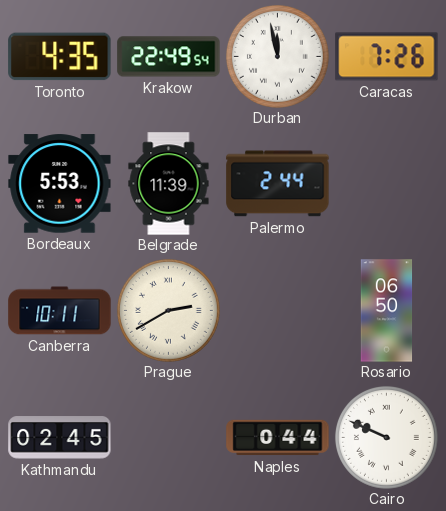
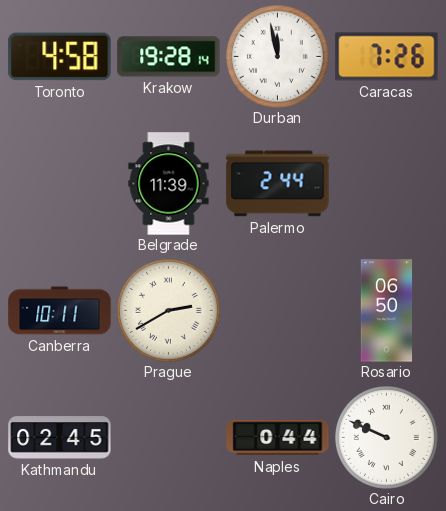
Toronto: 4:35 -> 4:58 (60, 57)
Krakow: 22:49 -> 19:28 (169, 57)
Bordeaux: 5:53 -> none (60, 184)
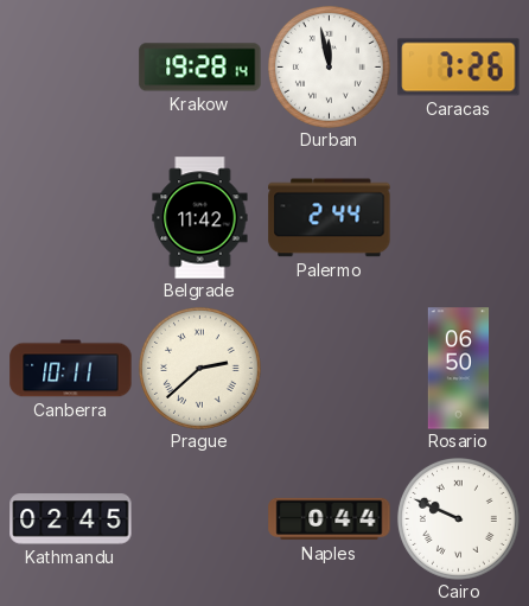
Toronto: 4:58 -> none (60, 57)
Belgrade: 11:39 -> 11:42 (200, 218)
Prague: 2:40 -> 2:38 (199, 368)
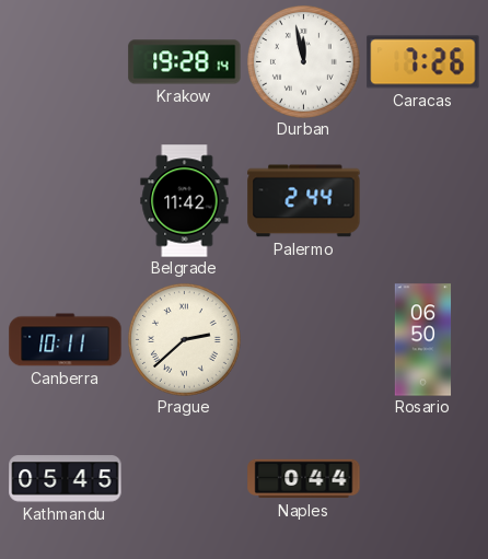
Kathmandu: 02:45 -> 05:45 (66, 479)
Cairo: 9:49 -> none (458, 518)
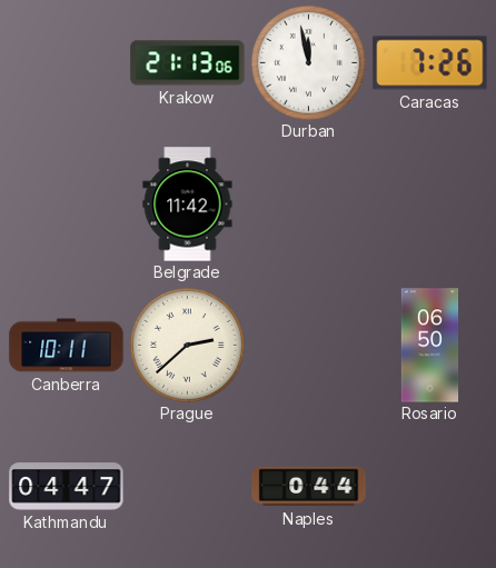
Krakow: 19:28 -> 21:13 (188, 63)
Palermo: 2:44 -> none (304, 201)
Kathmandu: 05:45 -> 04:47 (67, 487)
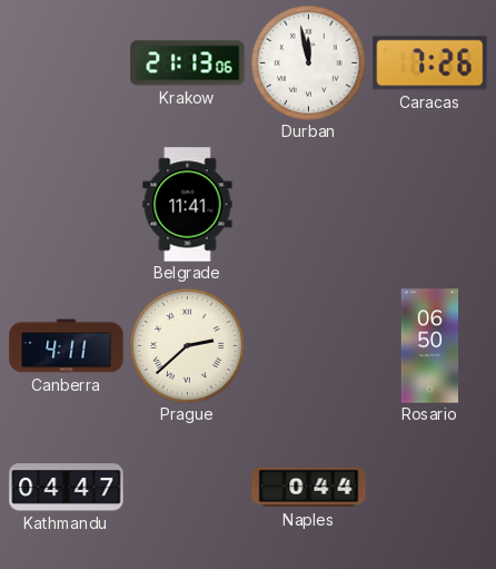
Belgrade: 11:42 -> 11:41 (188, 205)
Canberra: 10:11 -> 4:11 (67, 346)
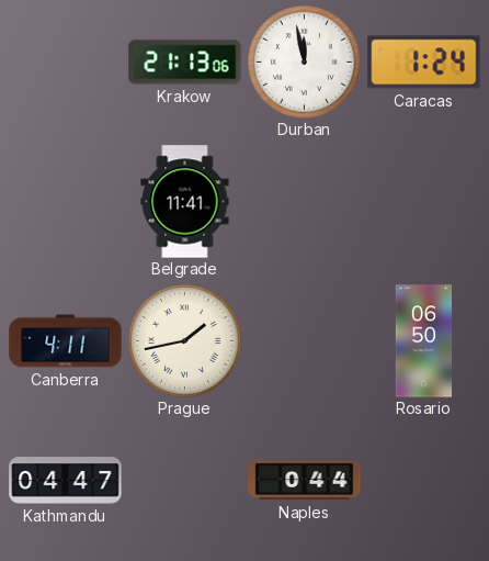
Caracas: 7:26 -> 1:24 (424, 63)
Prague: 2:38 -> 1:43 (184, 340)
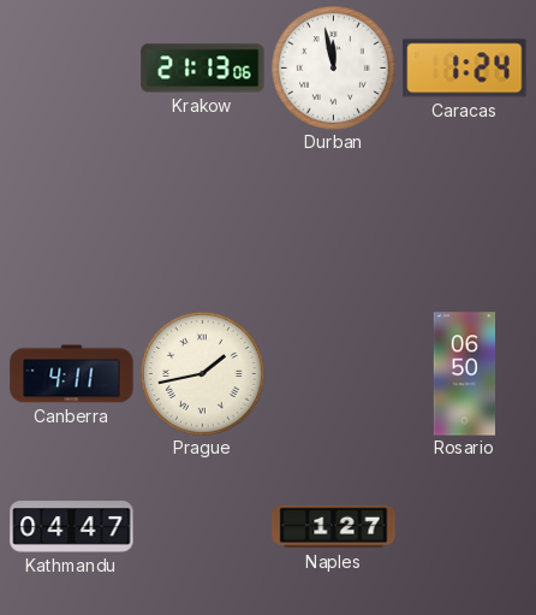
Belgrade: 11:41 -> none (185, 202)
Naples: 0:44 -> 1:27 (334, 527)
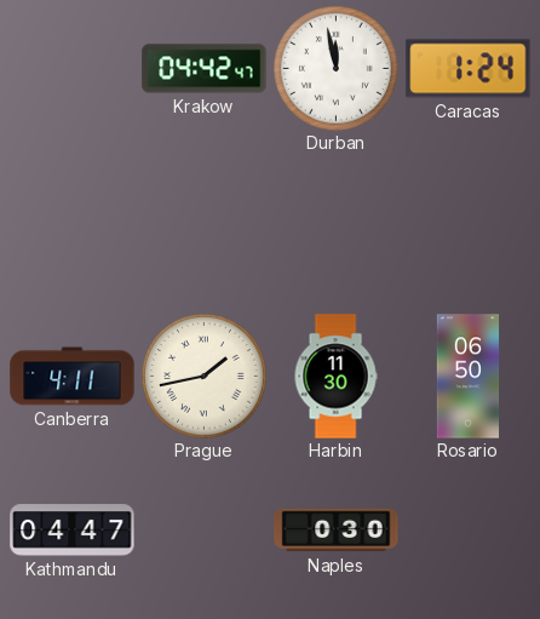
Krakow: 21:13 -> 04:42 (205, 69)
Harbin: none -> 11:30 (335, 377)
Naples: 1:27 -> 0:30 (337, 531)
